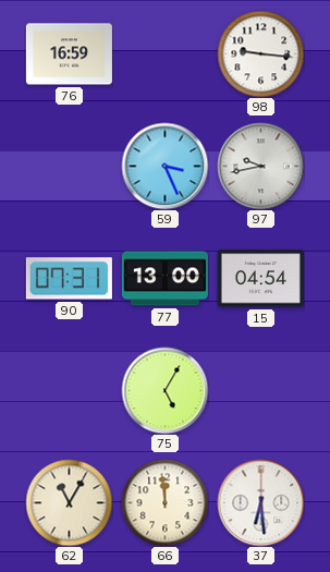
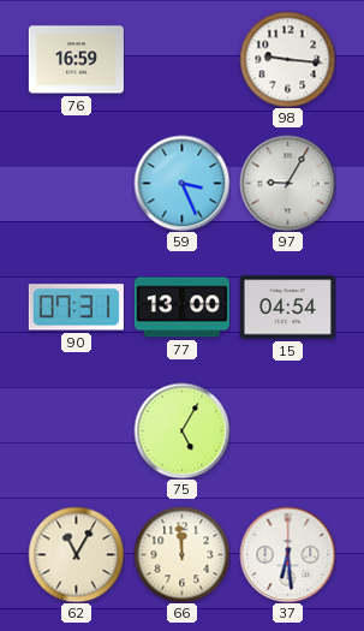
97: 9:43 -> 9:05 (287, 183)
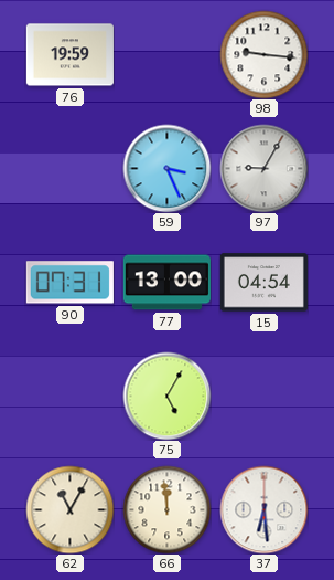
76: 16:59 -> 19:59 (69, 55)
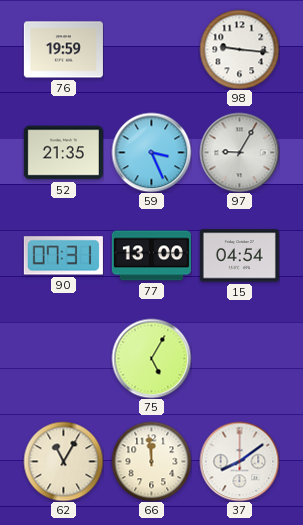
52: none -> 21:35 (63, 153)
37: 6:29 -> 8:09 (239, 461)
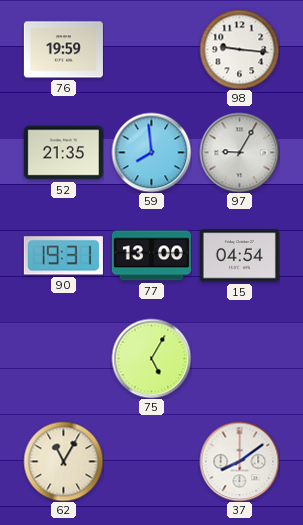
59: 3:26 -> 7:59 (151, 152)
90: 07:31 -> 19:31 (63, 256)
66: 11:59 -> none (151, 461)
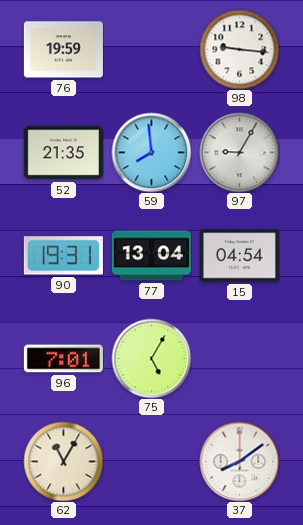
77: 13:00 -> 13:04 (151, 256)
96: none -> 7:01 (63, 359)
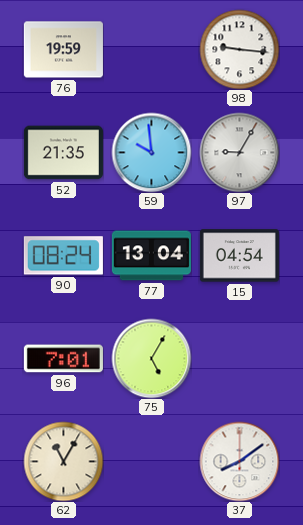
59: 7:59 -> 9:59 (151, 152)
90: 19:31 -> 08:24 (63, 256)
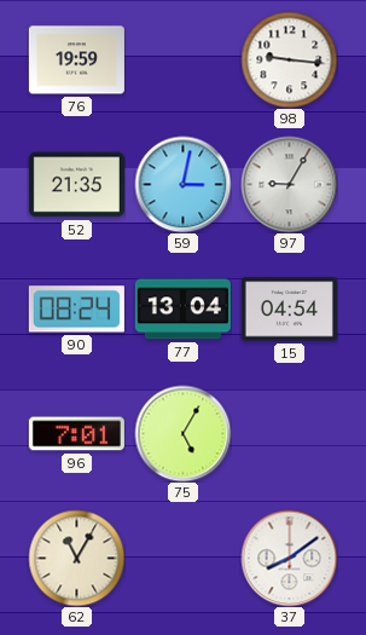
59: 9:59 -> 3:02 (182, 184)
